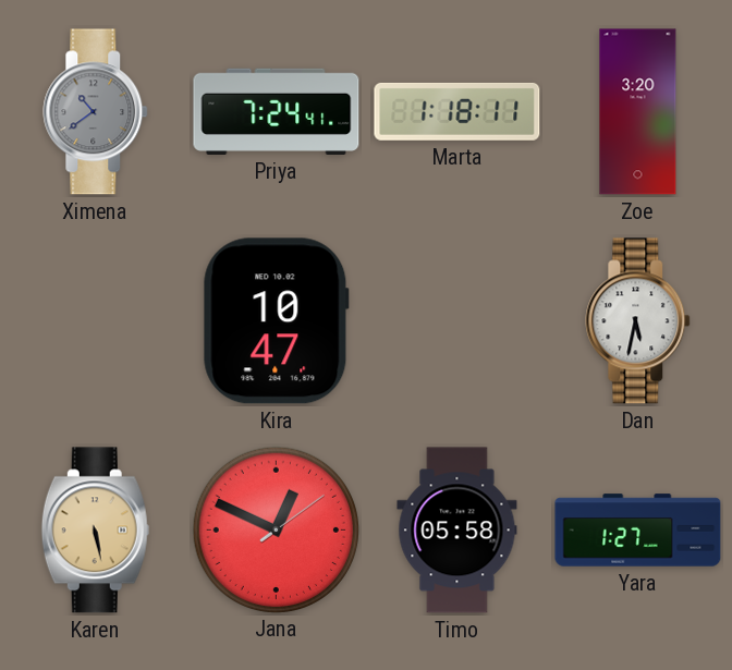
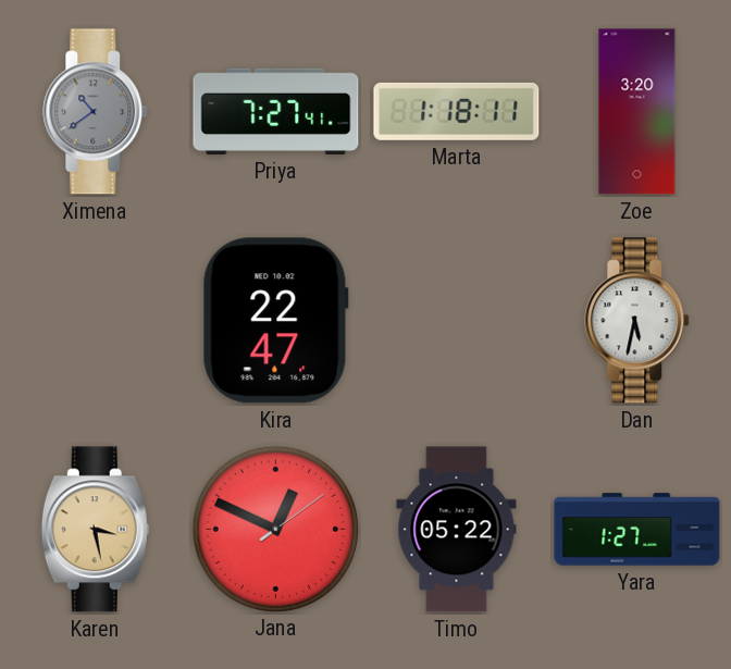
Priya: 7:24 -> 7:27 (276, 111)
Kira: 10:47 -> 22:47 (275, 321)
Karen: 5:28 -> 3:28 (95, 530)
Timo: 05:58 -> 05:22 (457, 530)
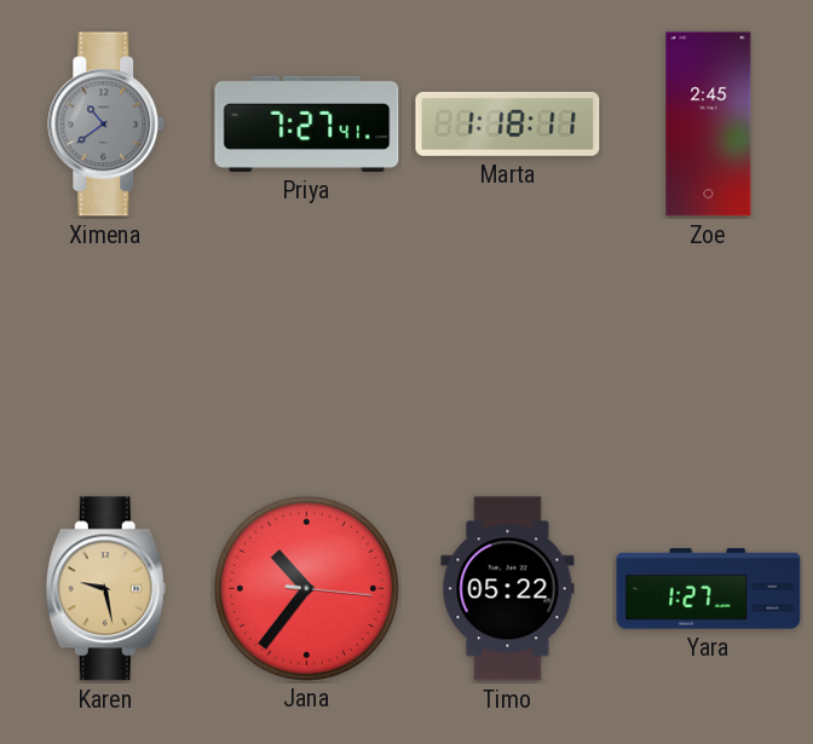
Zoe: 3:20 -> 2:45 (709, 125)
Kira: 22:47 -> none (275, 321)
Dan: 5:32 -> none (637, 321)
Karen: 3:28 -> 9:28 (105, 589)
Jana: 12:49 -> 10:36 (306, 588)
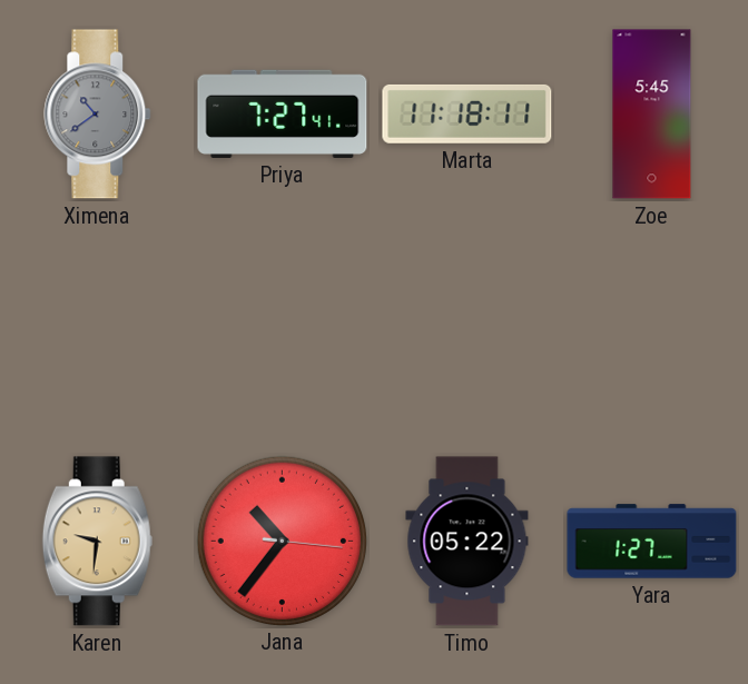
Marta: 1:18 -> 11:18 (467, 113)
Zoe: 2:45 -> 5:45 (652, 115)
Karen: 9:28 -> 9:31 (97, 542)
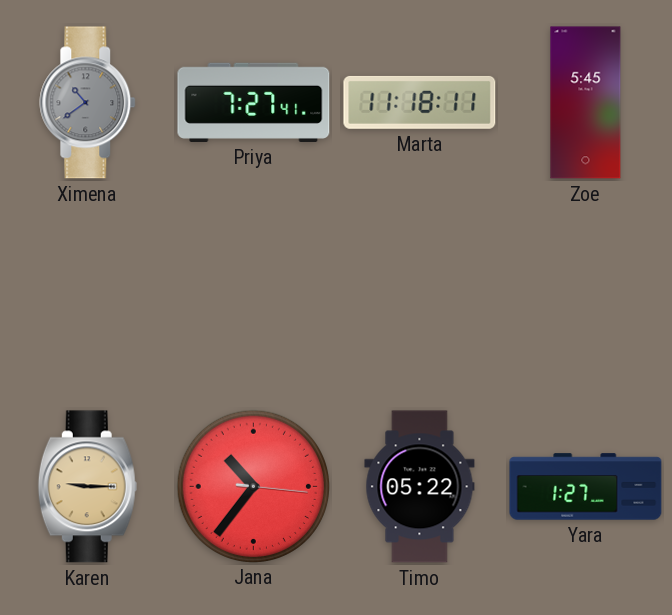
Karen: 9:31 -> 9:15 (87, 487)
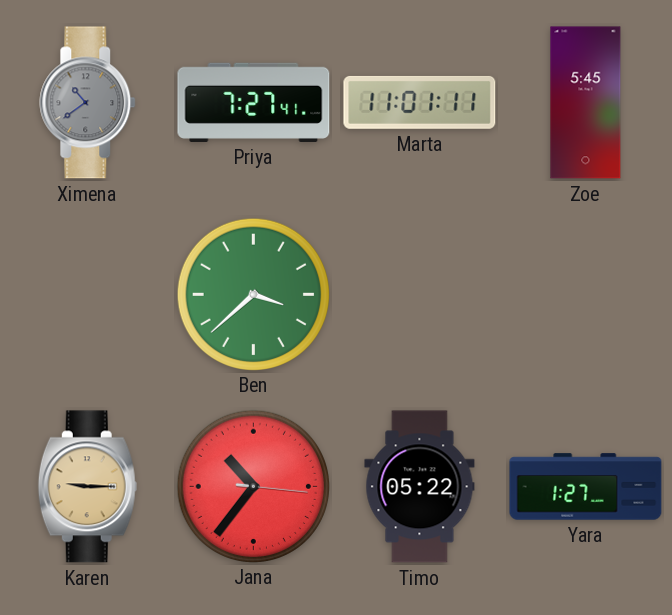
Marta: 11:18 -> 11:01 (420, 102)
Ben: none -> 3:38 (253, 294)
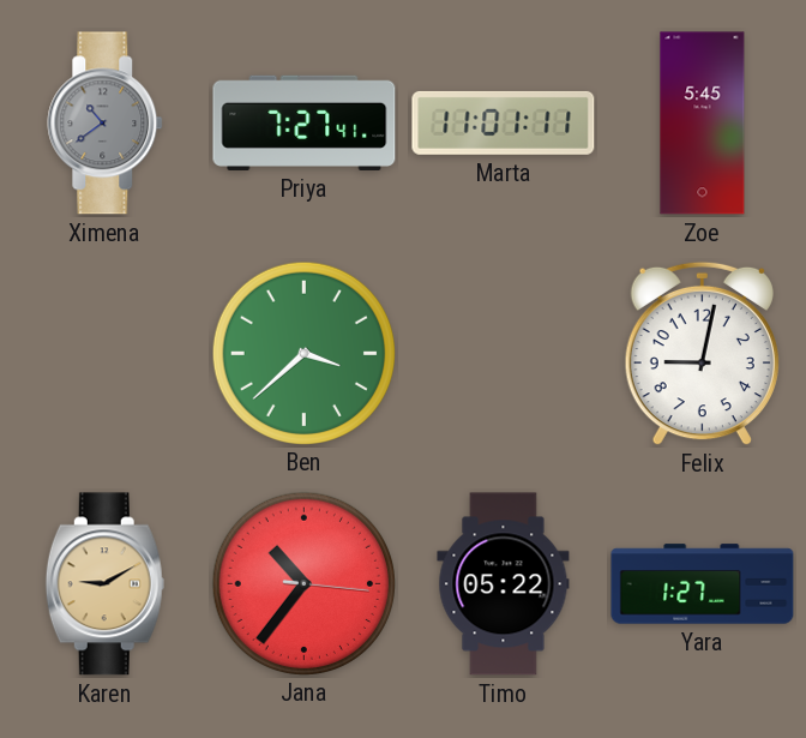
Felix: none -> 9:02 (702, 354)
Karen: 9:15 -> 9:10 (104, 584)
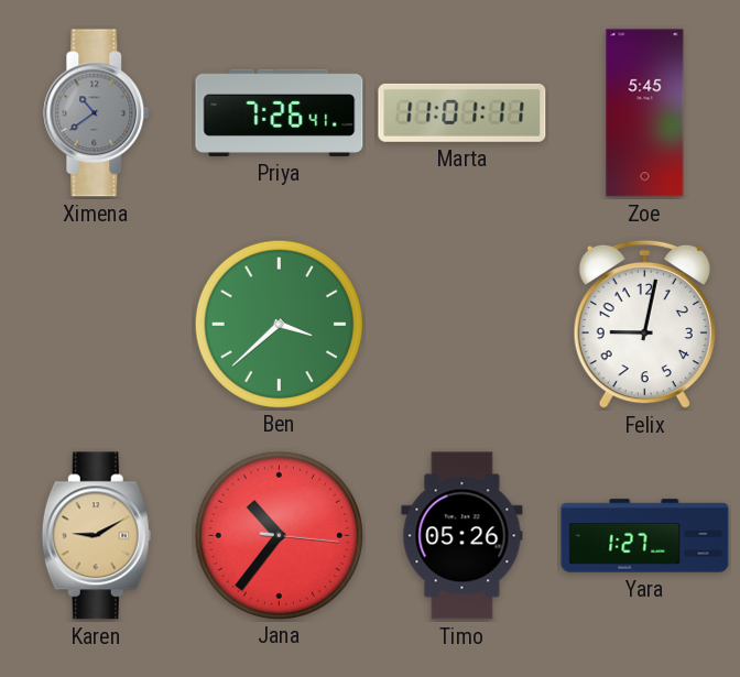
Priya: 7:27 -> 7:26 (280, 112)
Timo: 05:22 -> 05:26 (463, 536)
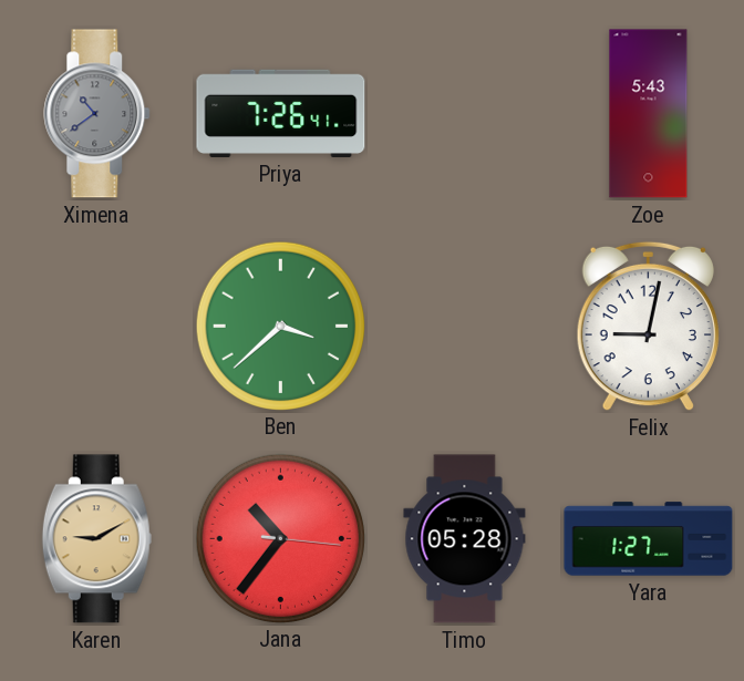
Marta: 11:01 -> none (463, 112)
Zoe: 5:45 -> 5:43 (649, 114)
Timo: 05:26 -> 05:28 (465, 539)
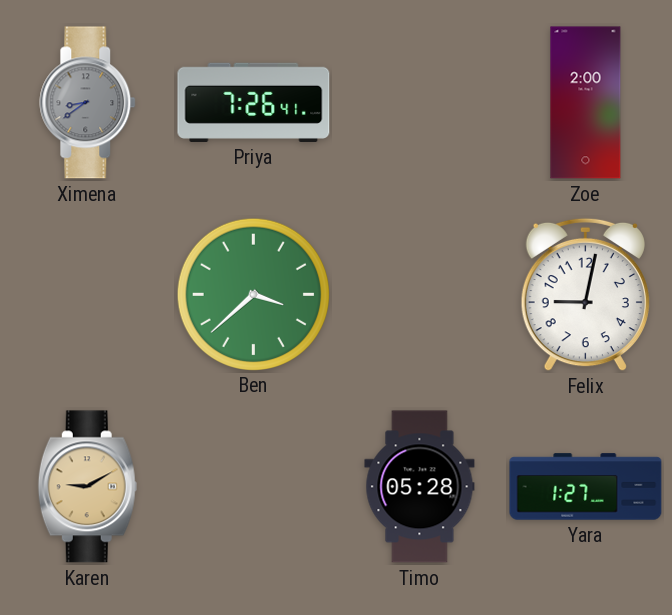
Ximena: 10:39 -> 8:39 (88, 103)
Zoe: 5:43 -> 2:00 (586, 103)
Jana: 10:36 -> none (280, 538)
